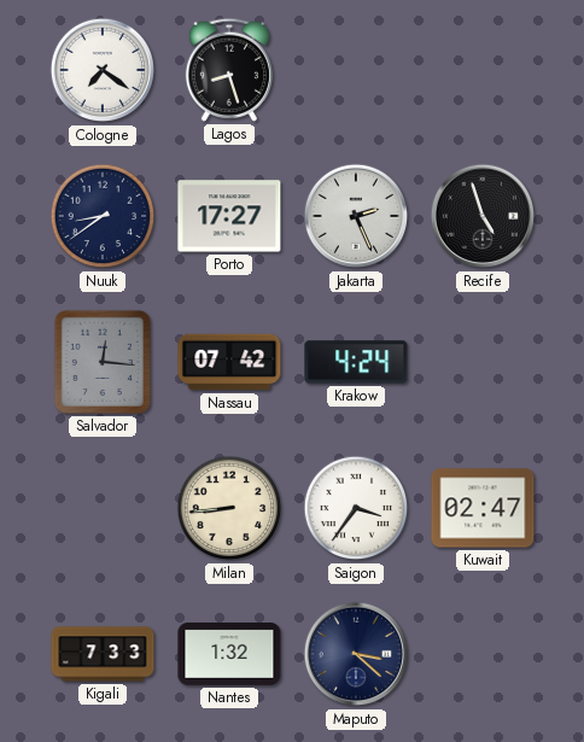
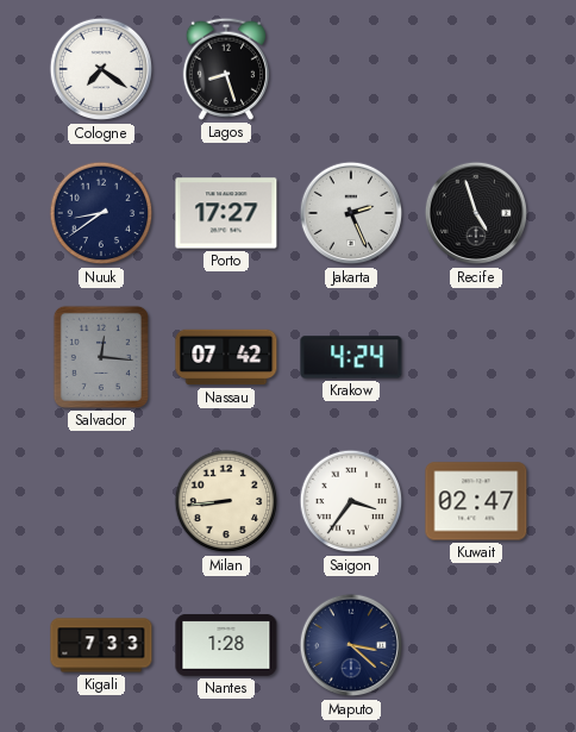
Nantes: 1:32 -> 1:28 (226, 645)
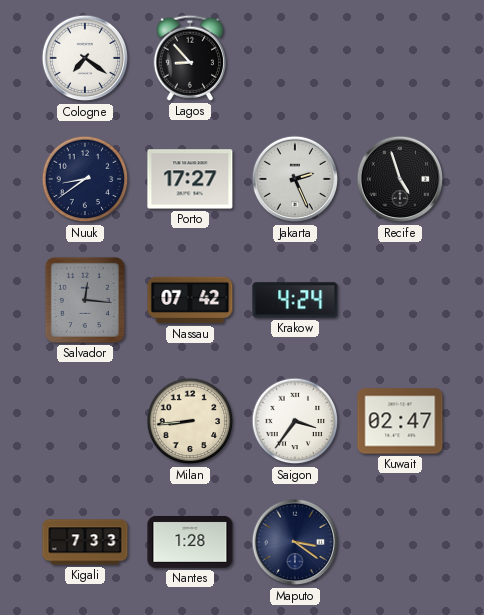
Lagos: 8:27 -> 8:53 (189, 58)
Maputo: 3:22 -> 3:21 (295, 542)
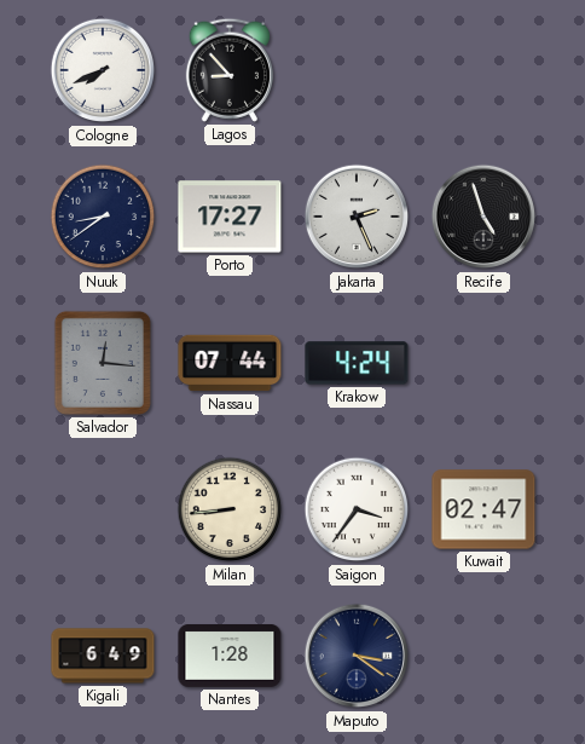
Cologne: 7:21 -> 7:41 (103, 70)
Nassau: 07:42 -> 07:44 (230, 363)
Kigali: 7:33 -> 6:49 (103, 656)
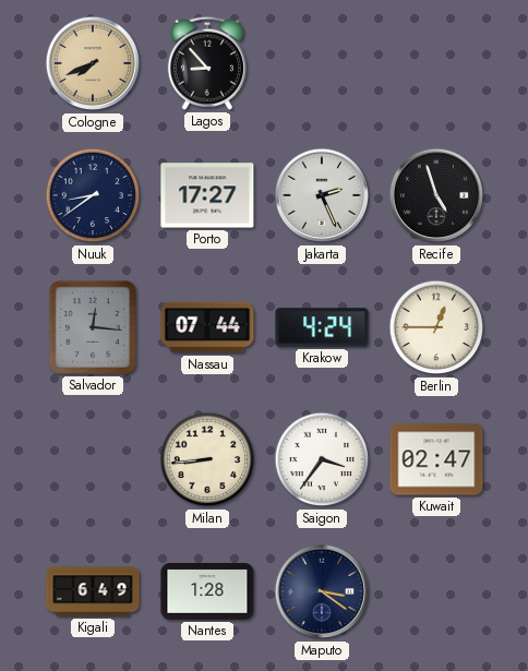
Cologne dial: white -> champagne (93, 63)
Berlin: none -> 12:45 (436, 327)
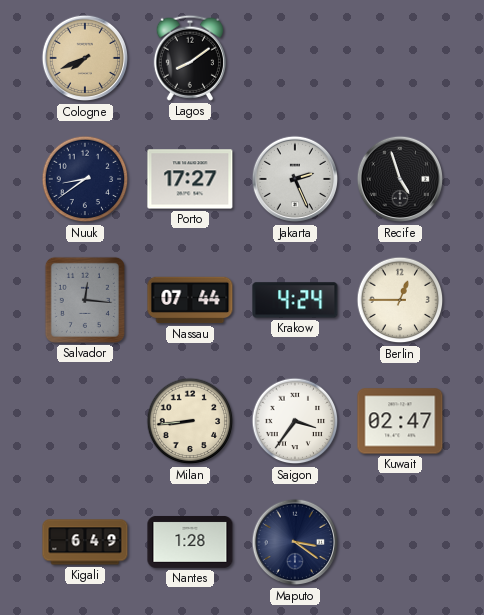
Lagos: 8:53 -> 8:09 (189, 58)
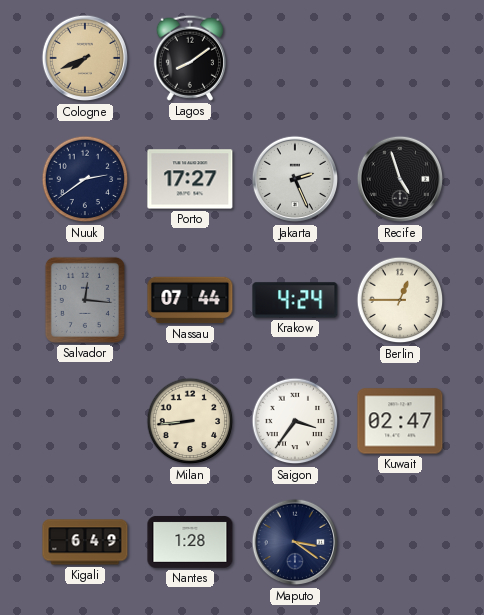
Nuuk: 8:39 -> 2:39 (85, 179)
